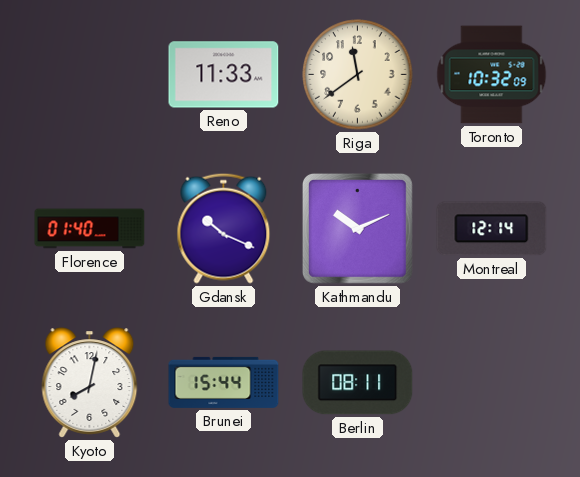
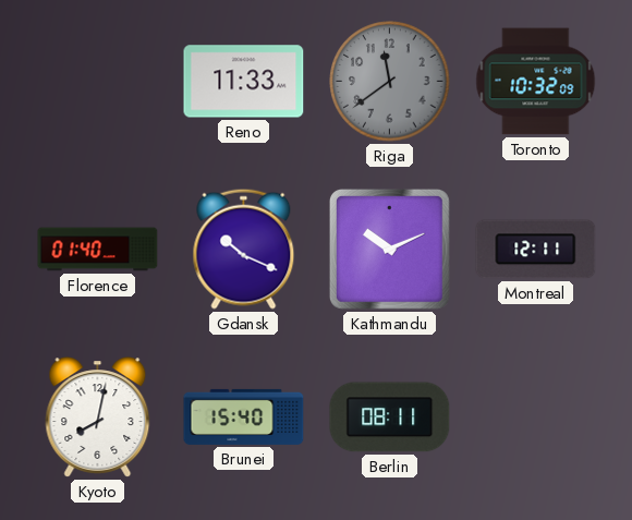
Riga dial: cream -> grey (390, 82)
Montreal: 12:14 -> 12:11 (536, 250)
Brunei: 15:44 -> 15:40 (244, 416)
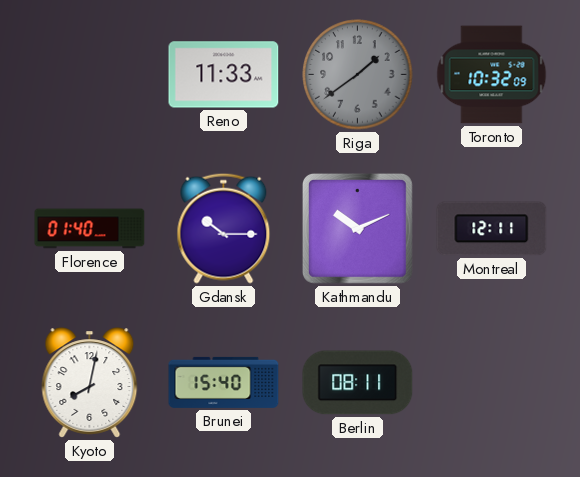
Riga: 11:39 -> 1:39 (358, 75)
Gdansk: 10:19 -> 10:15 (224, 228)
